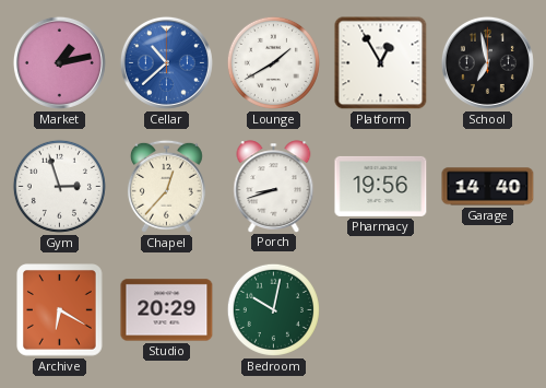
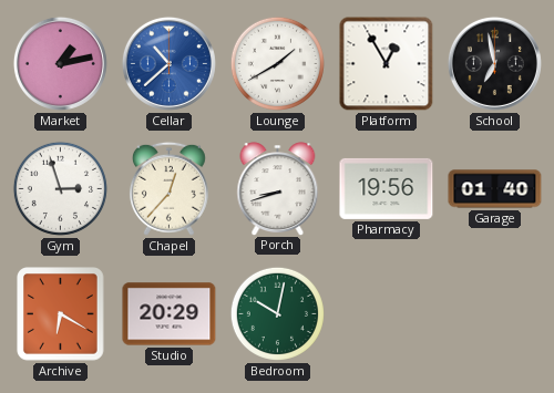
Garage: 14:40 -> 01:40 (495, 189)
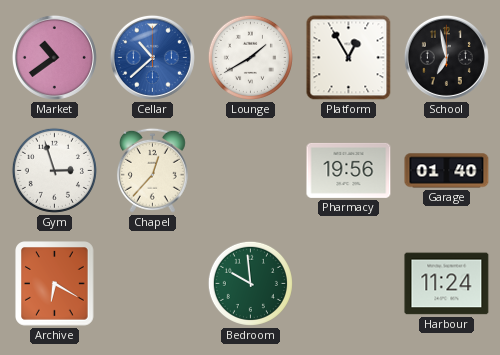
Market: 1:13 -> 10:39 (54, 57)
Porch: 8:42 -> none (278, 188)
Studio: 20:29 -> none (170, 314)
Bedroom: 10:02 -> 9:59 (250, 283)
Harbour: none -> 11:24 (447, 284)
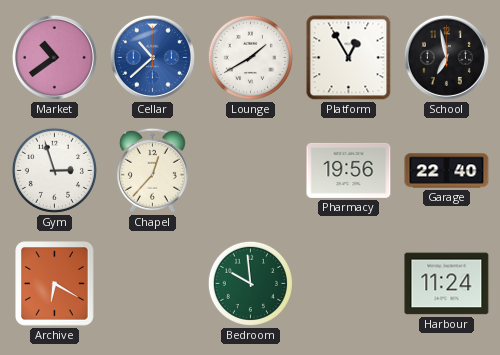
Garage: 01:40 -> 22:40 (447, 171)
